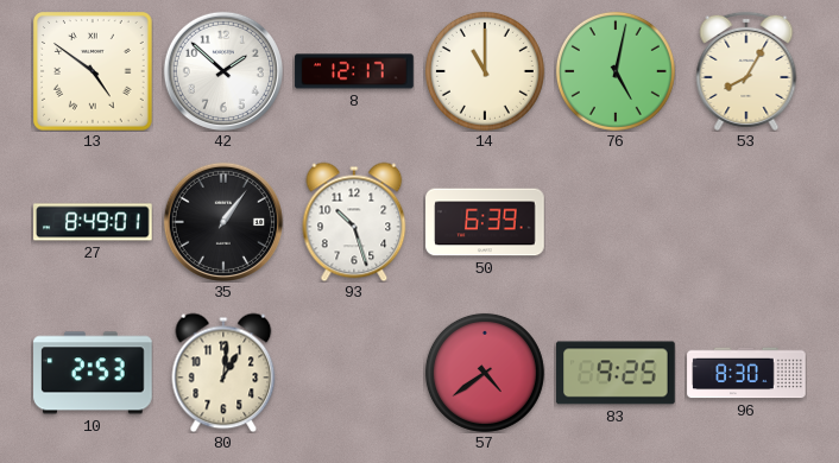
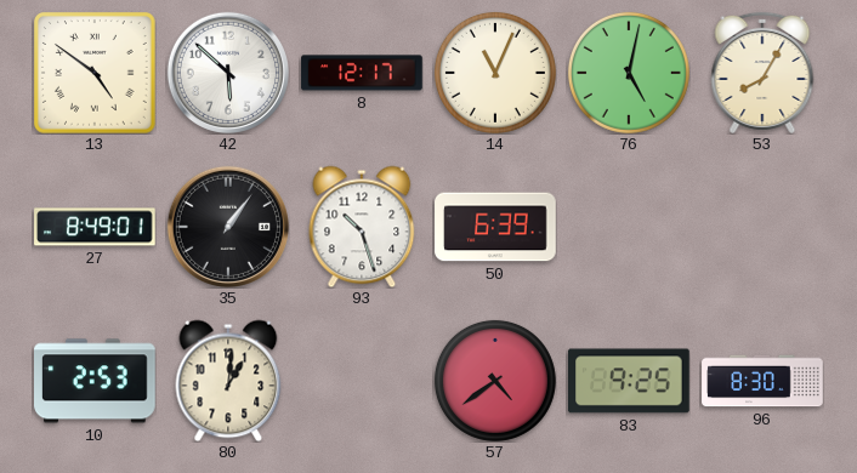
42: 1:52 -> 5:52 (228, 73)
14: 11:00 -> 11:04 (495, 73)
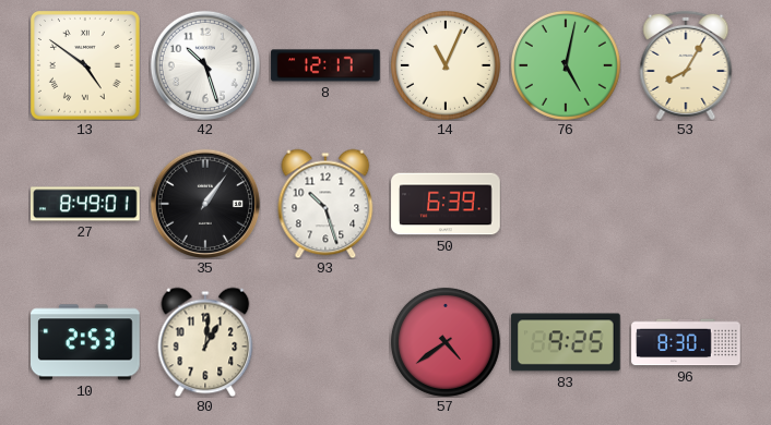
42: 5:52 -> 10:27 (205, 65)
